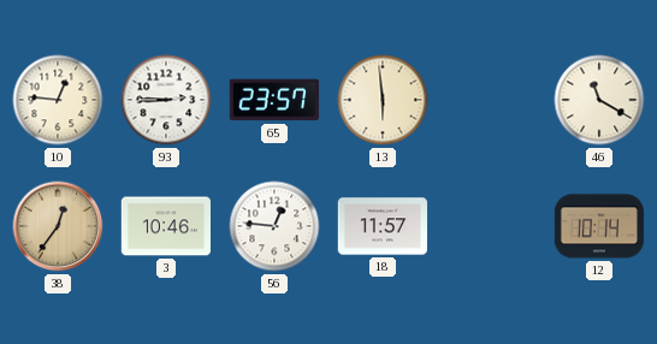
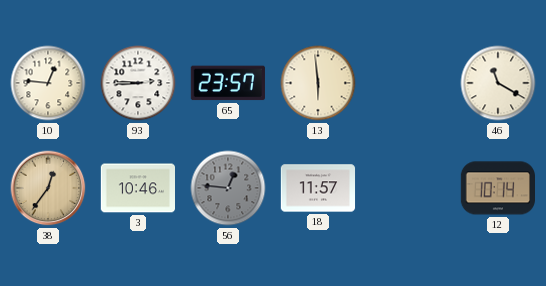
56 dial: white -> grey (228, 188)
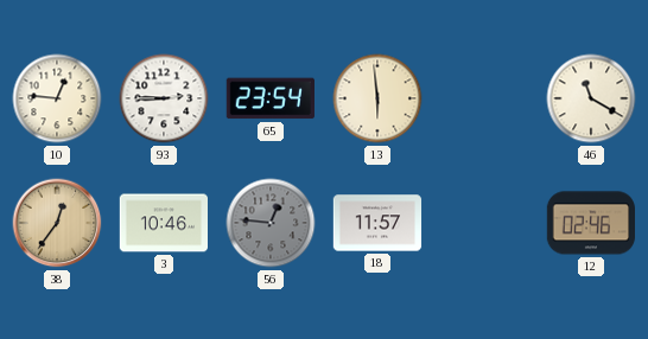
65: 23:57 -> 23:54 (271, 98)
12: 10:14 -> 02:46 (590, 223)
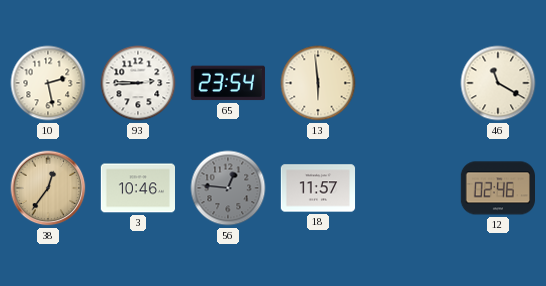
10: 12:46 -> 2:28 (48, 83)
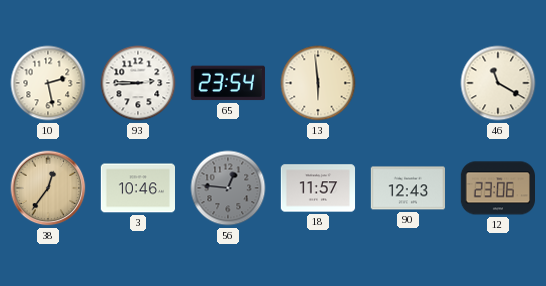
90: none -> 12:43 (407, 188)
12: 02:46 -> 23:06 (497, 188)
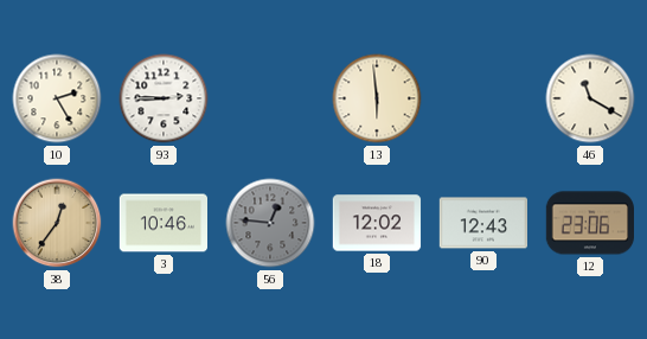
10: 2:28 -> 2:25 (57, 98)
65: 23:54 -> none (228, 83)
18: 11:57 -> 12:02 (377, 223)
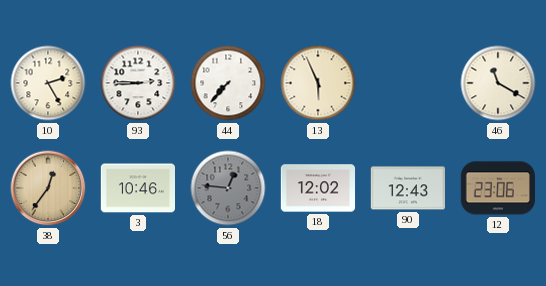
44: none -> 7:37 (228, 83)
13: 5:59 -> 5:56 (318, 83)
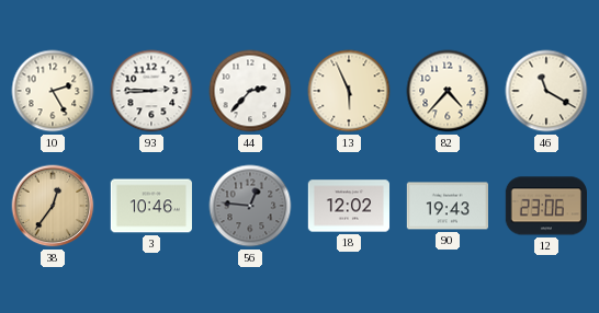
44: 7:37 -> 2:37 (250, 91)
82: none -> 4:37 (448, 91)
90: 12:43 -> 19:43 (447, 206)
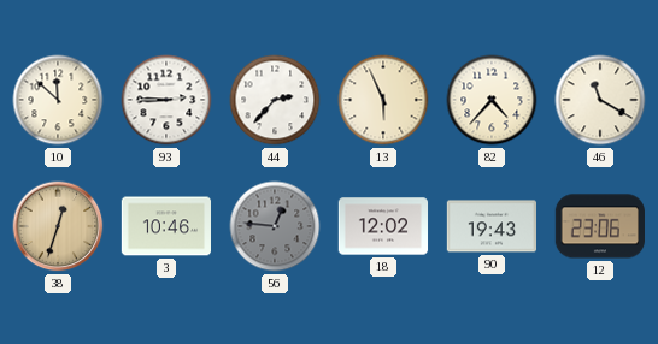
10: 2:25 -> 11:52 (58, 100)
38: 12:36 -> 12:33 (58, 226)
